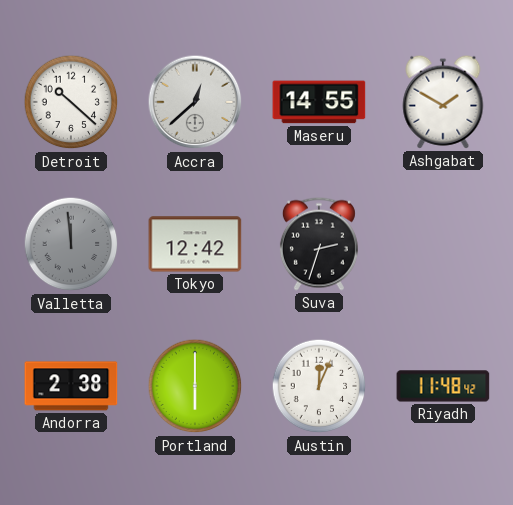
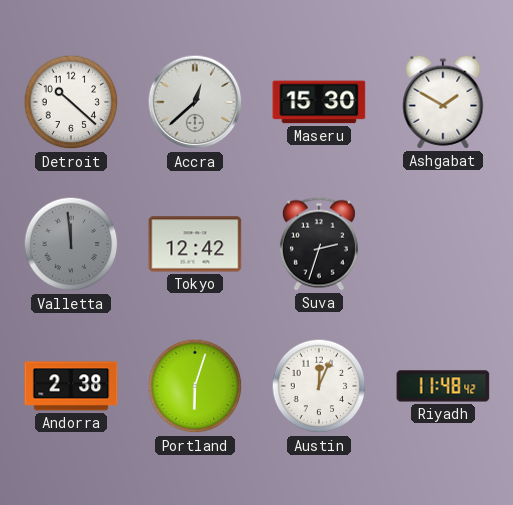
Maseru: 14:55 -> 15:30 (319, 102)
Portland: 6:00 -> 6:03 (195, 386)
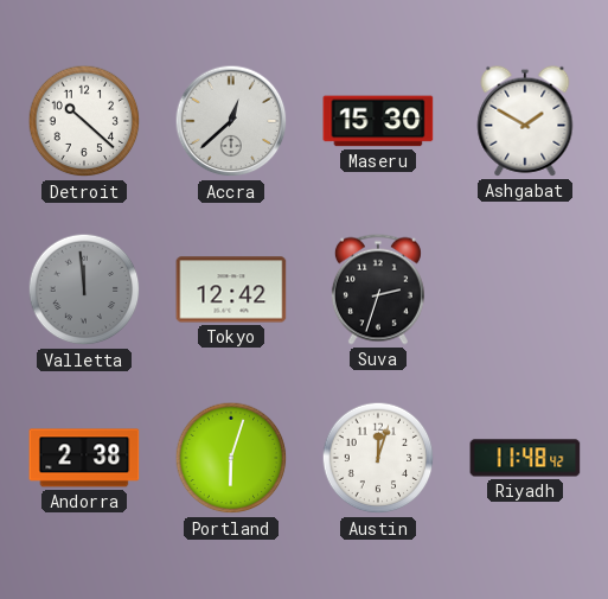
Austin: 12:04 -> 12:03 (378, 458)
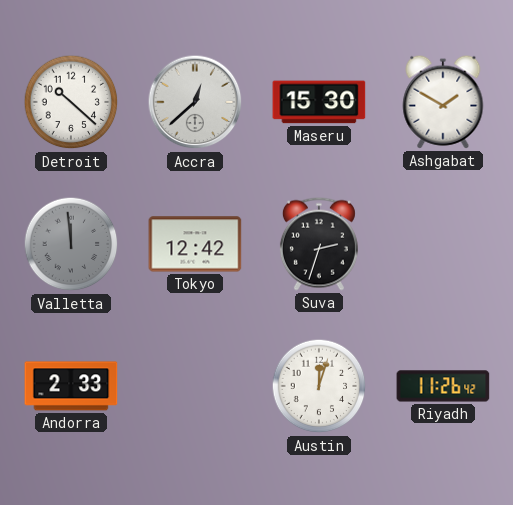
Andorra: 2:38 -> 2:33 (71, 386)
Portland: 6:03 -> none (231, 458)
Riyadh: 11:48 -> 11:26 (443, 386)
